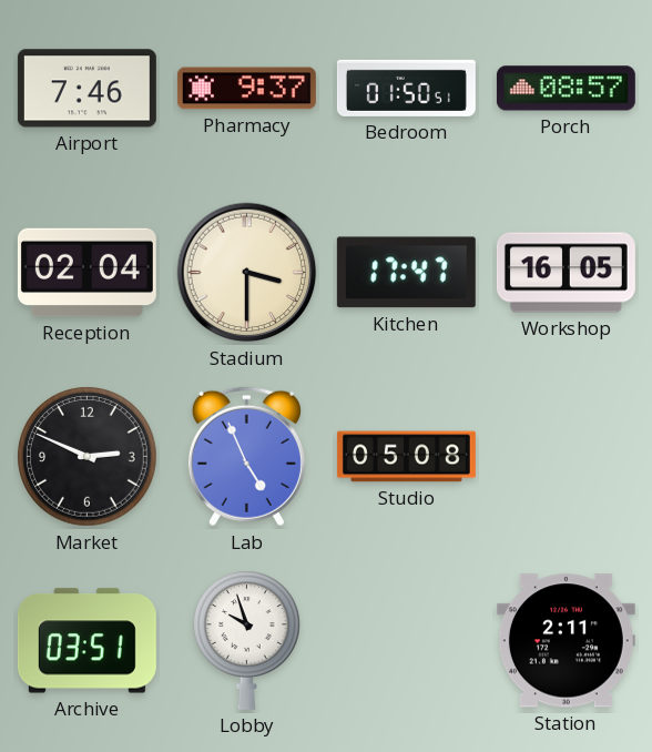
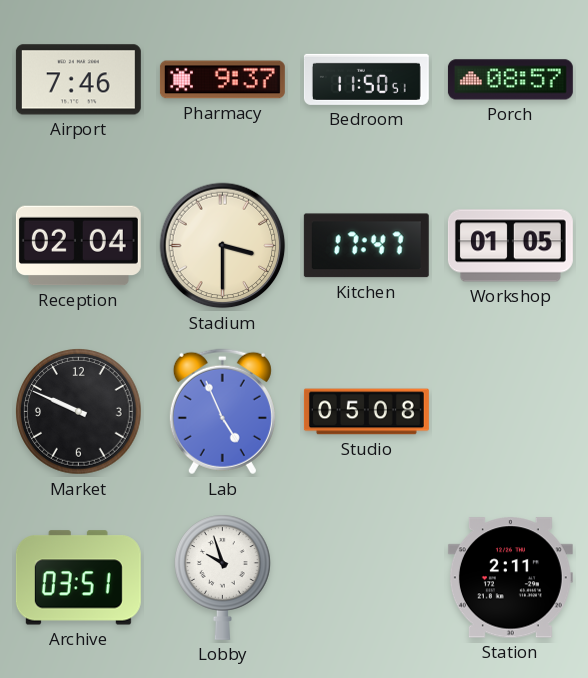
Bedroom: 01:50 -> 11:50 (366, 79)
Workshop: 16:05 -> 01:05 (510, 246)
Market: 2:49 -> 9:49 (79, 412)
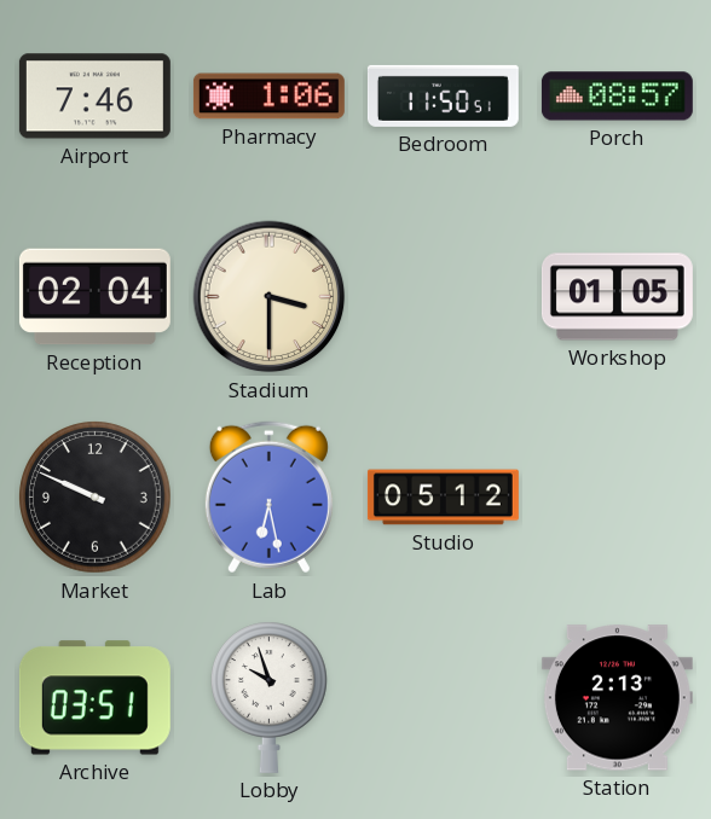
Pharmacy: 9:37 -> 1:06 (268, 97)
Kitchen: 17:47 -> none (366, 246)
Lab: 4:56 -> 6:28 (268, 498)
Studio: 05:08 -> 05:12 (443, 498)
Station: 2:11 -> 2:13 (617, 698)
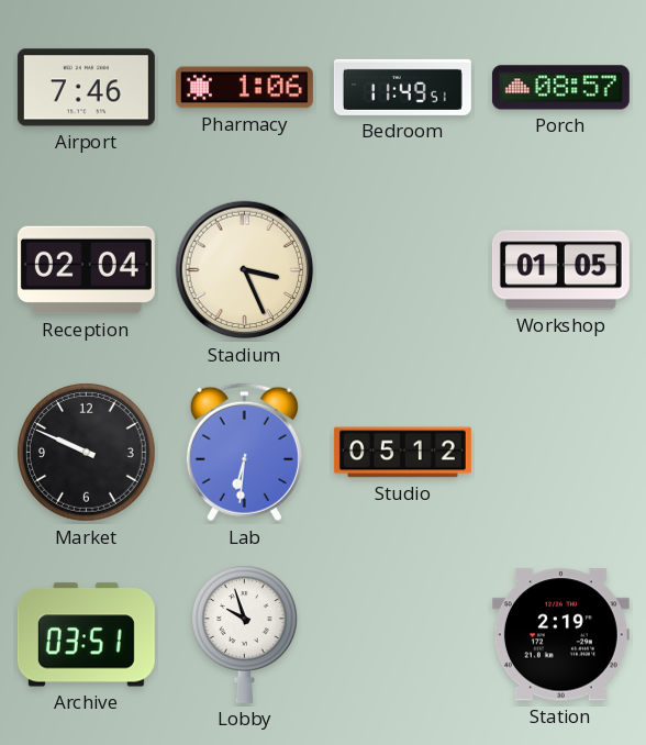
Bedroom: 11:50 -> 11:49 (402, 87)
Stadium: 3:30 -> 3:26 (245, 270)
Lab: 6:28 -> 6:31 (244, 453)
Station: 2:13 -> 2:19 (560, 635)
